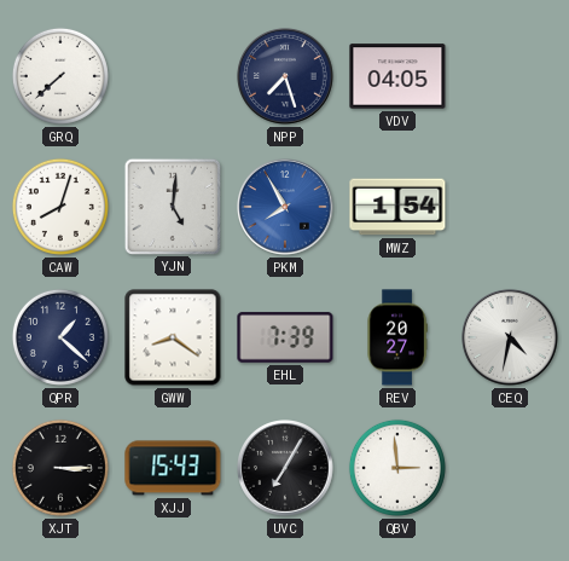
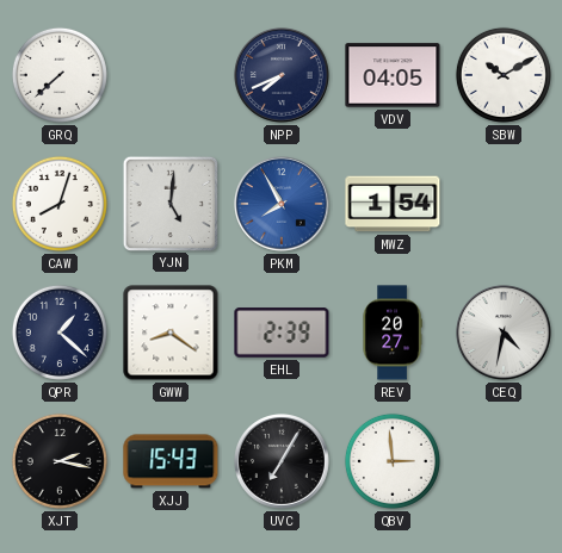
NPP: 7:27 -> 7:41 (283, 76)
SBW: none -> 10:10 (504, 75)
EHL: 7:39 -> 2:39 (282, 333)
XJT: 3:15 -> 2:17 (60, 461)
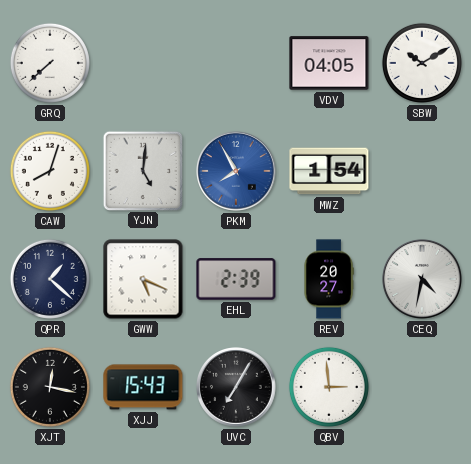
NPP: 7:41 -> none (283, 76)
GWW: 8:21 -> 5:19 (143, 279)
XJT: 2:17 -> 12:17 (50, 387)
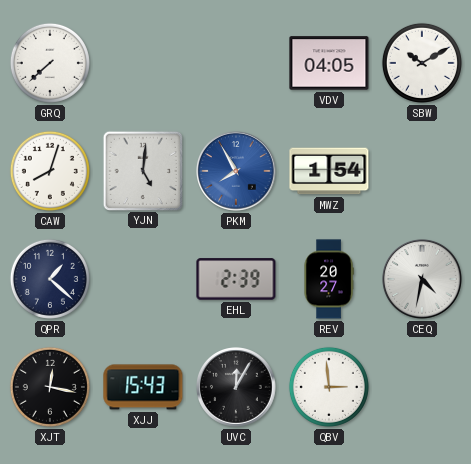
GWW: 5:19 -> none (143, 279)
UVC: 7:05 -> 12:05 (237, 388)
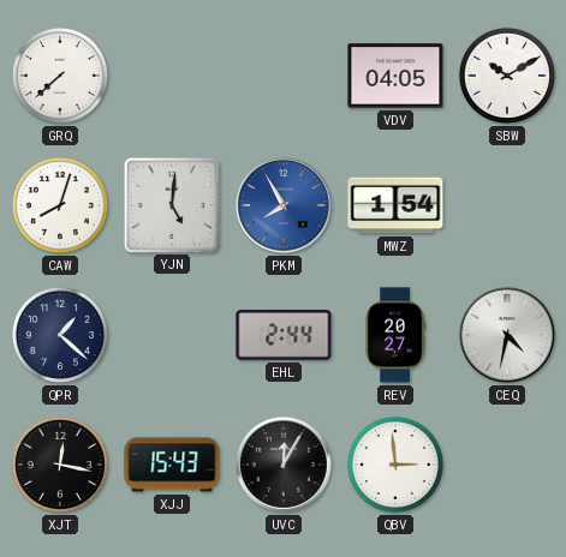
EHL: 2:39 -> 2:44 (284, 335)
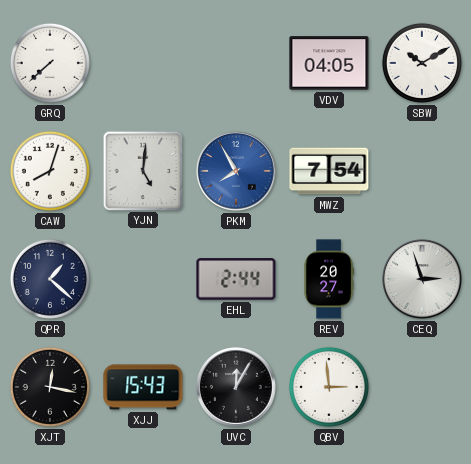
MWZ: 1:54 -> 7:54 (329, 171)
CEQ: 4:32 -> 2:57 (423, 280)
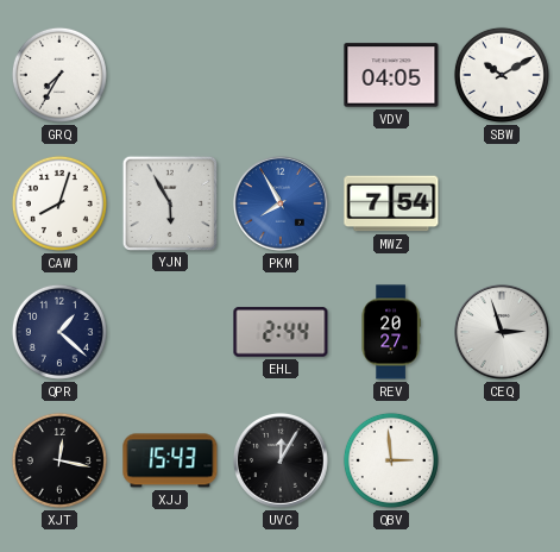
GRQ: 7:38 -> 7:35 (59, 75)
YJN: 5:01 -> 5:55 (169, 202)
